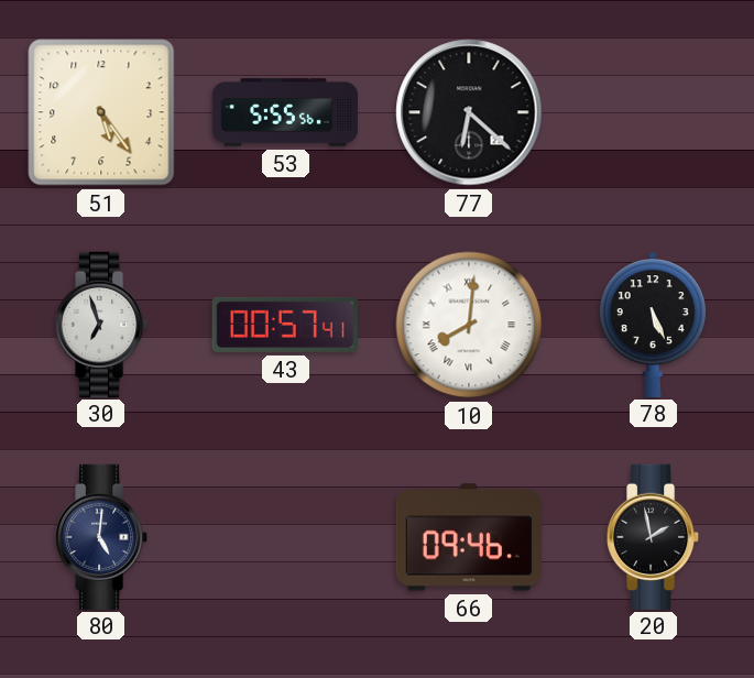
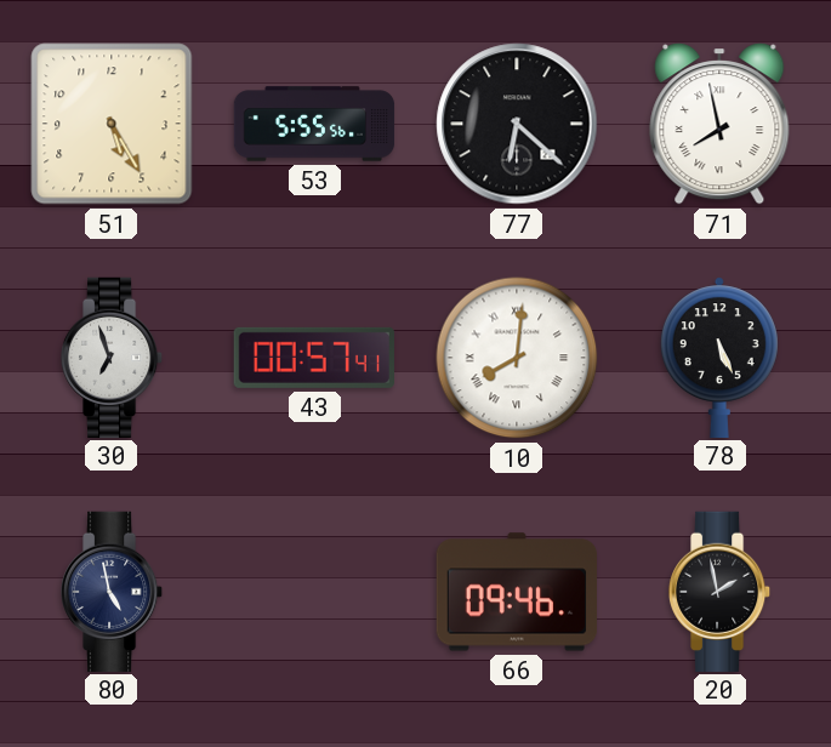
51: 5:24 -> 5:25 (112, 124)
71: none -> 7:58 (719, 125)
80: 5:01 -> 4:58 (112, 591)
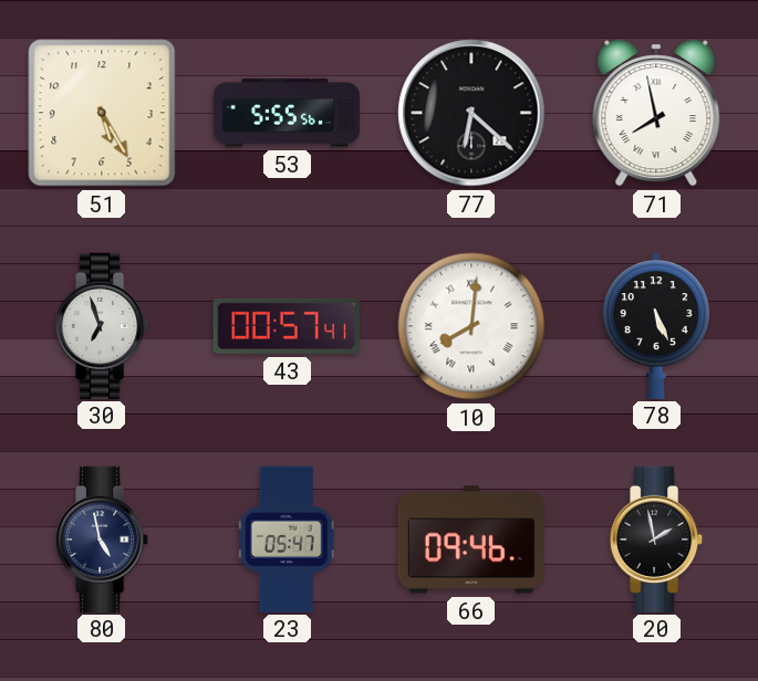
23: none -> 05:47 (287, 538)
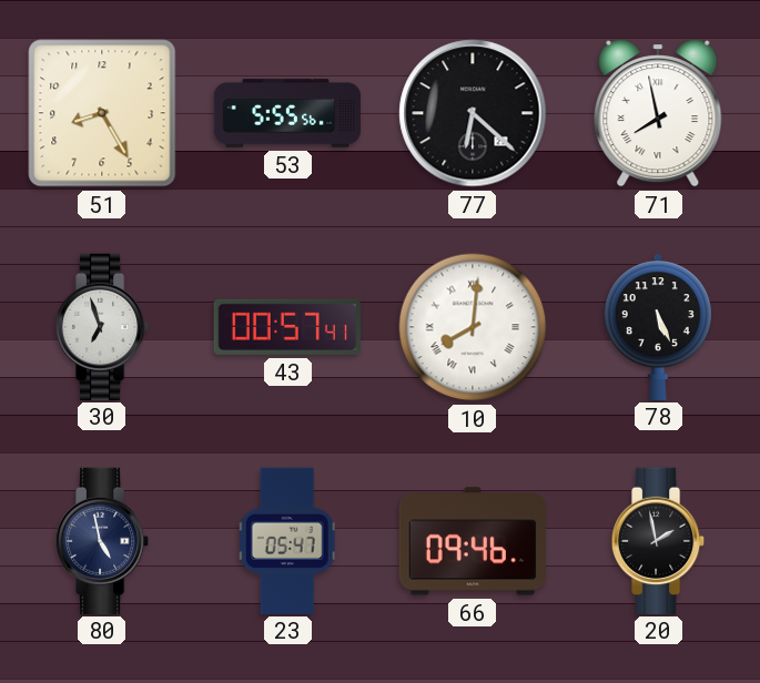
51: 5:25 -> 8:25 (102, 113)
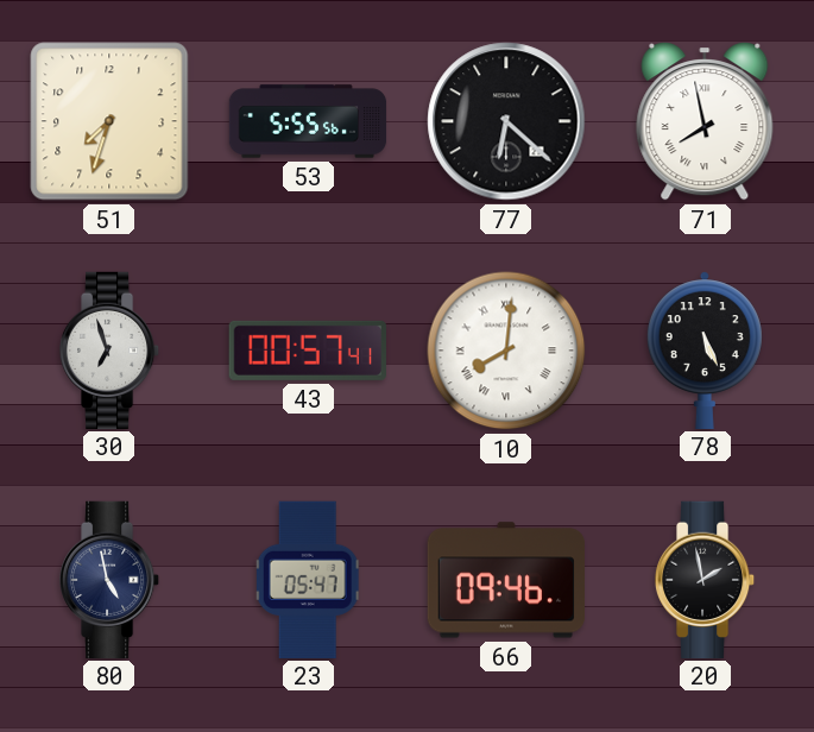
51: 8:25 -> 7:33 (109, 121)
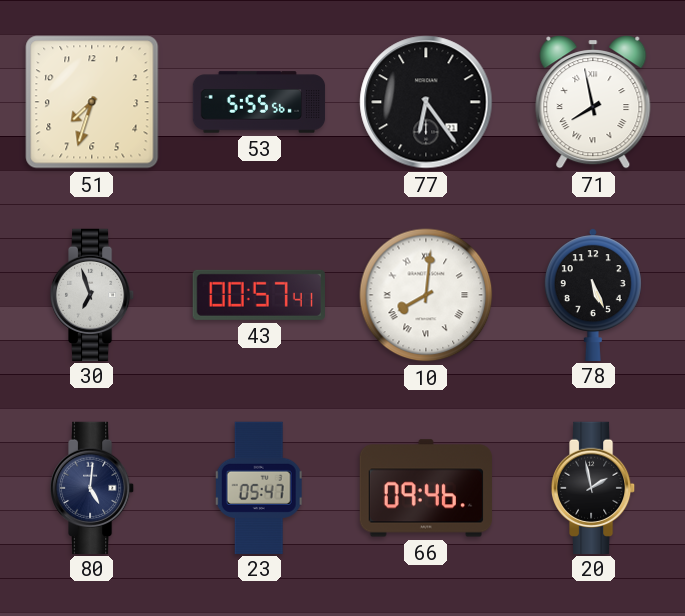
77: 6:22 -> 6:24 (426, 102)
80: 4:58 -> 5:01 (92, 487)
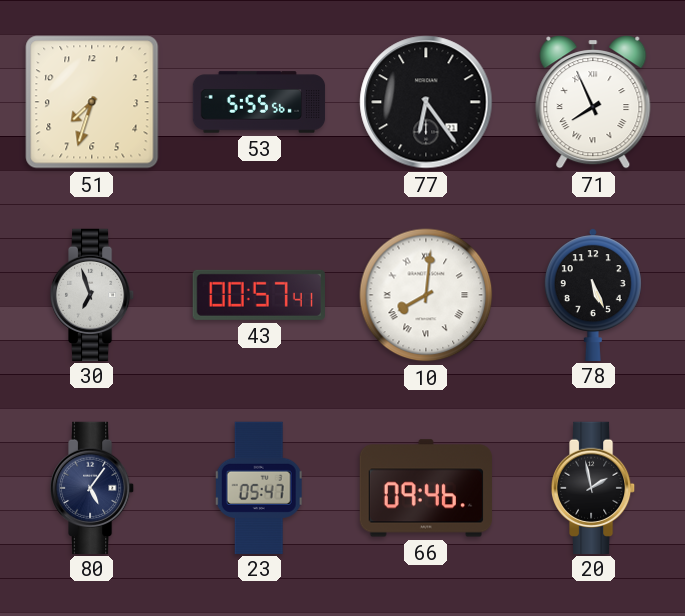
71: 7:58 -> 7:56 (593, 103)
80: 5:01 -> 5:06 (92, 487)
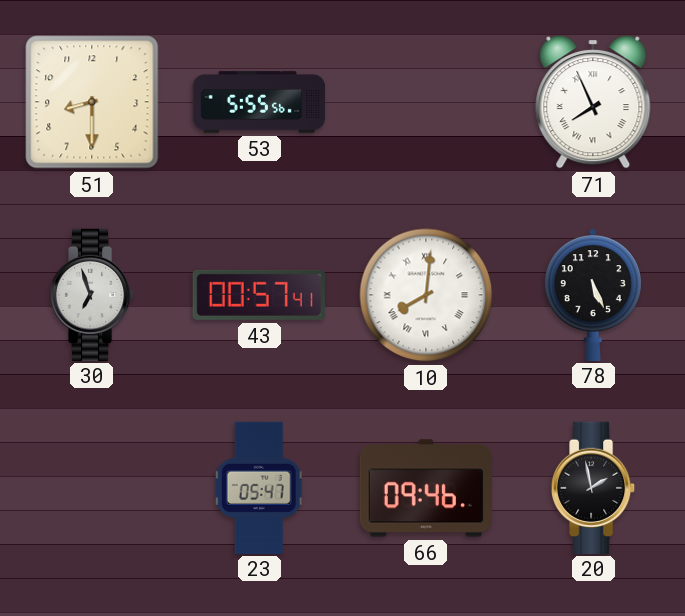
51: 7:33 -> 8:30 (92, 102)
77: 6:24 -> none (426, 102)
80: 5:06 -> none (92, 487)
